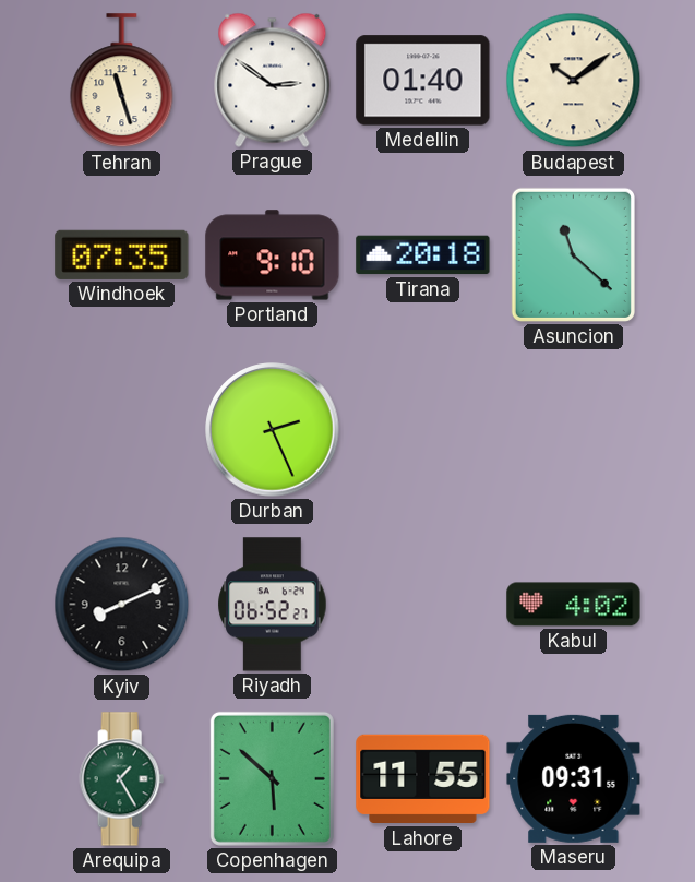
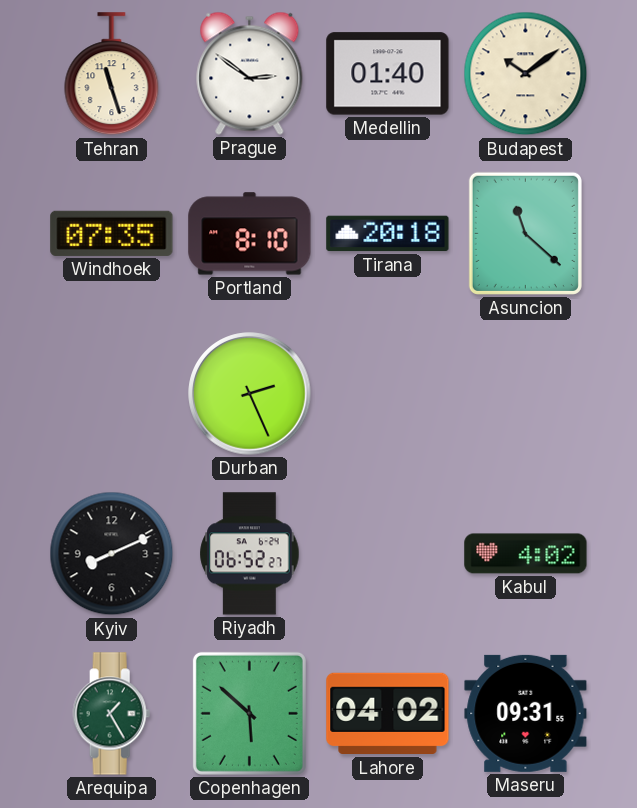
Portland: 9:10 -> 8:10 (250, 234)
Lahore: 11:55 -> 04:02 (388, 714)
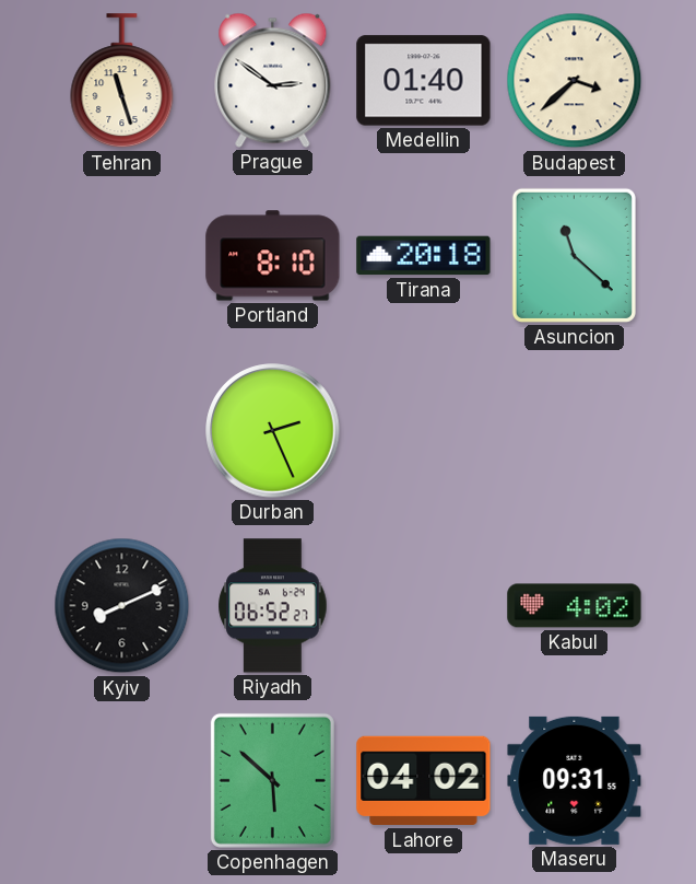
Budapest: 10:09 -> 3:38 (575, 81)
Windhoek: 07:35 -> none (112, 233)
Arequipa: 1:25 -> none (112, 714)
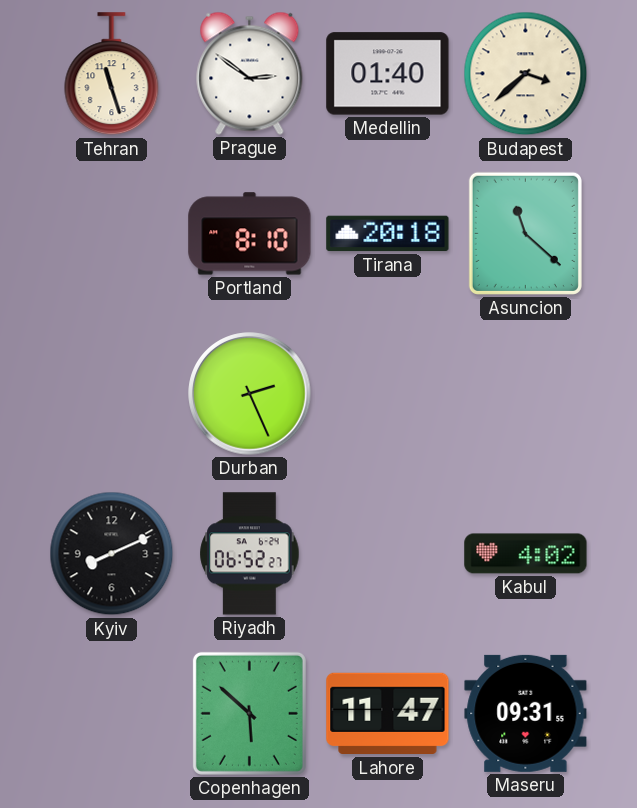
Lahore: 04:02 -> 11:47 (388, 714)
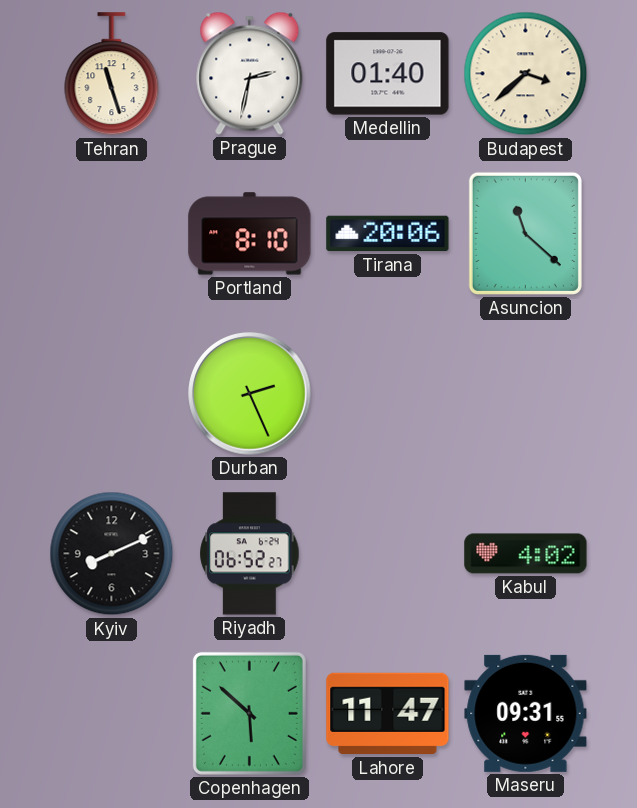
Prague: 2:51 -> 2:32 (250, 73)
Tirana: 20:18 -> 20:06 (388, 234)
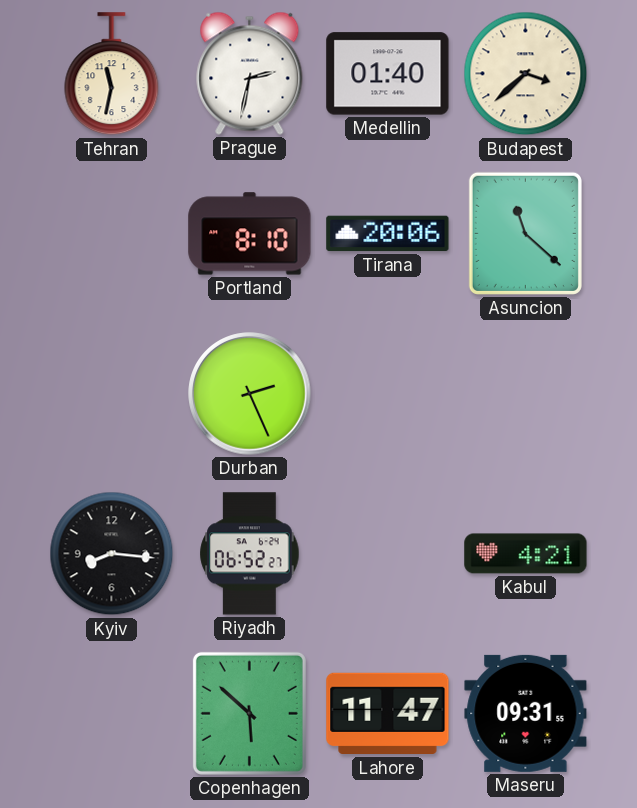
Tehran: 11:27 -> 11:32 (112, 74)
Kyiv: 8:11 -> 8:16 (112, 554)
Kabul: 4:02 -> 4:21 (526, 554)
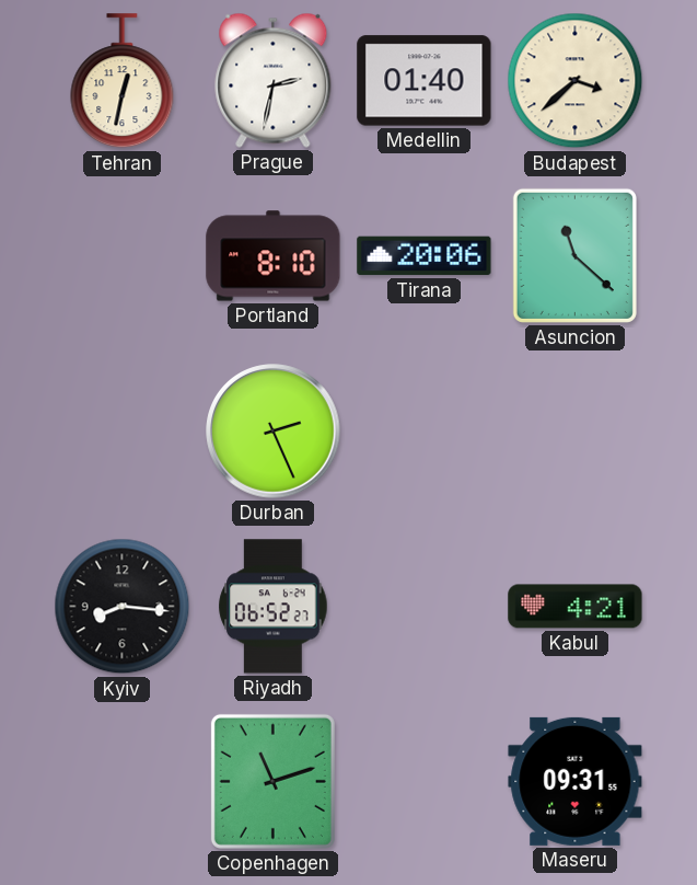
Tehran: 11:32 -> 12:32 (123, 81)
Copenhagen: 5:52 -> 11:12 (272, 781)
Lahore: 11:47 -> none (388, 714)
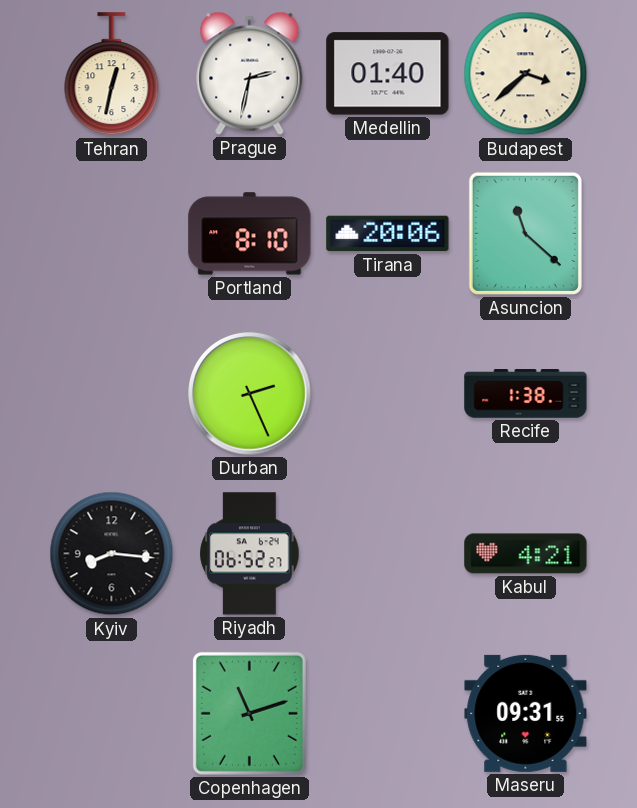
Recife: none -> 1:38 (526, 394)
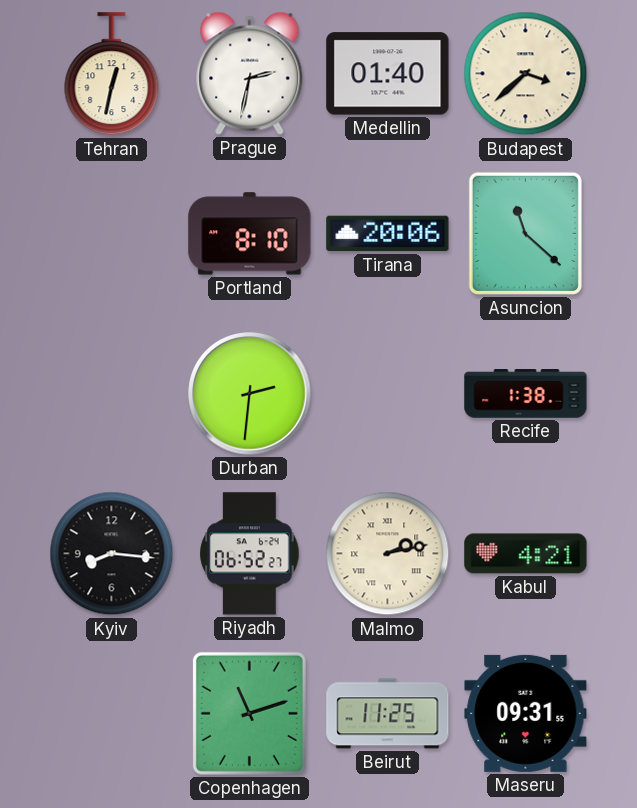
Durban: 2:26 -> 2:31 (250, 394)
Malmo: none -> 2:13 (388, 554)
Beirut: none -> 11:25 (388, 714)
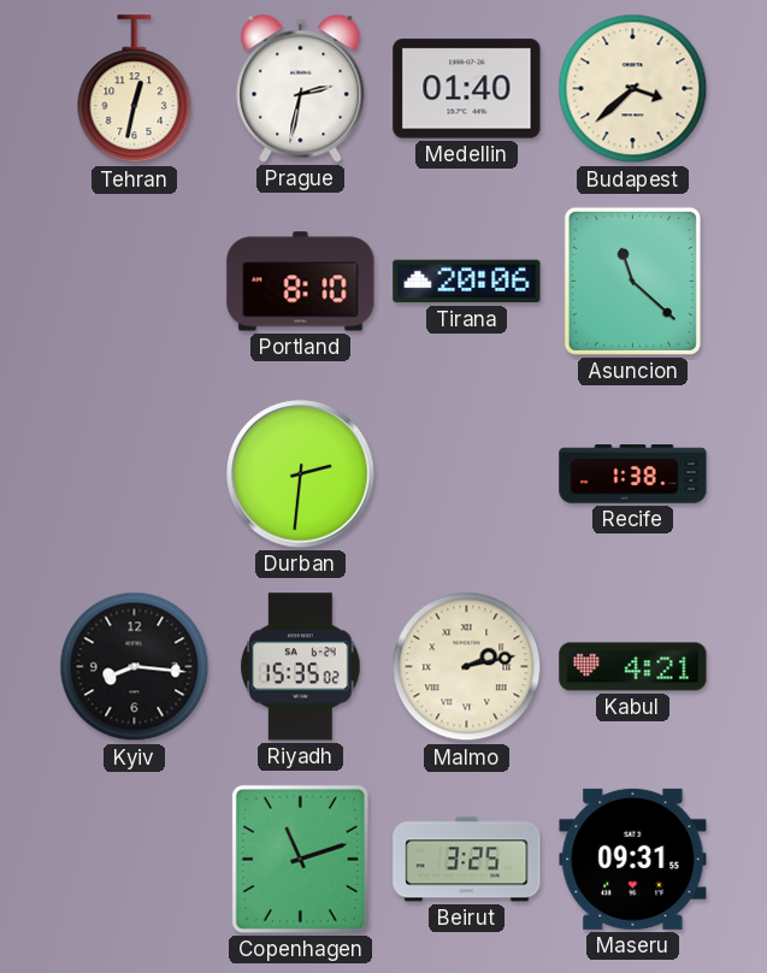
Riyadh: 06:52 -> 15:35 (301, 667)
Beirut: 11:25 -> 3:25 (467, 860)
